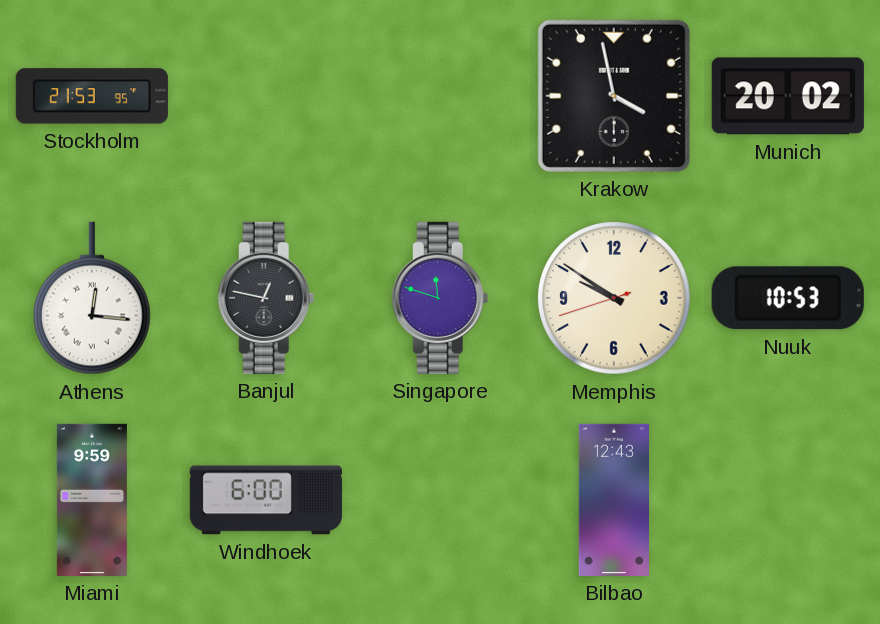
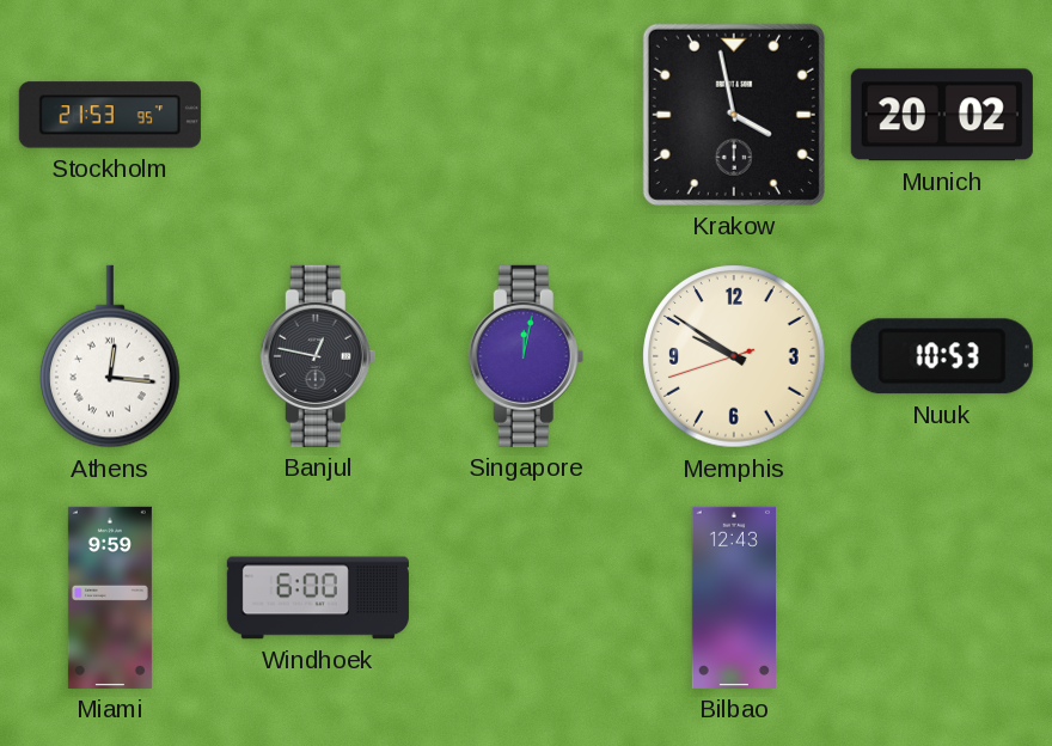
Singapore: 11:48 -> 12:02 (526, 356)
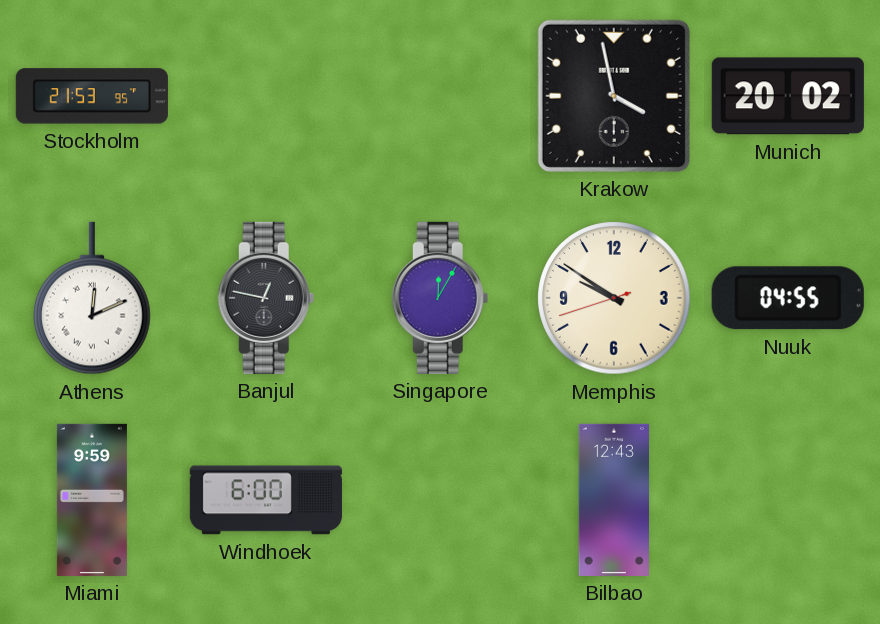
Athens: 12:16 -> 12:11 (93, 298)
Singapore: 12:02 -> 12:05 (440, 298)
Nuuk: 10:53 -> 04:55 (788, 298)
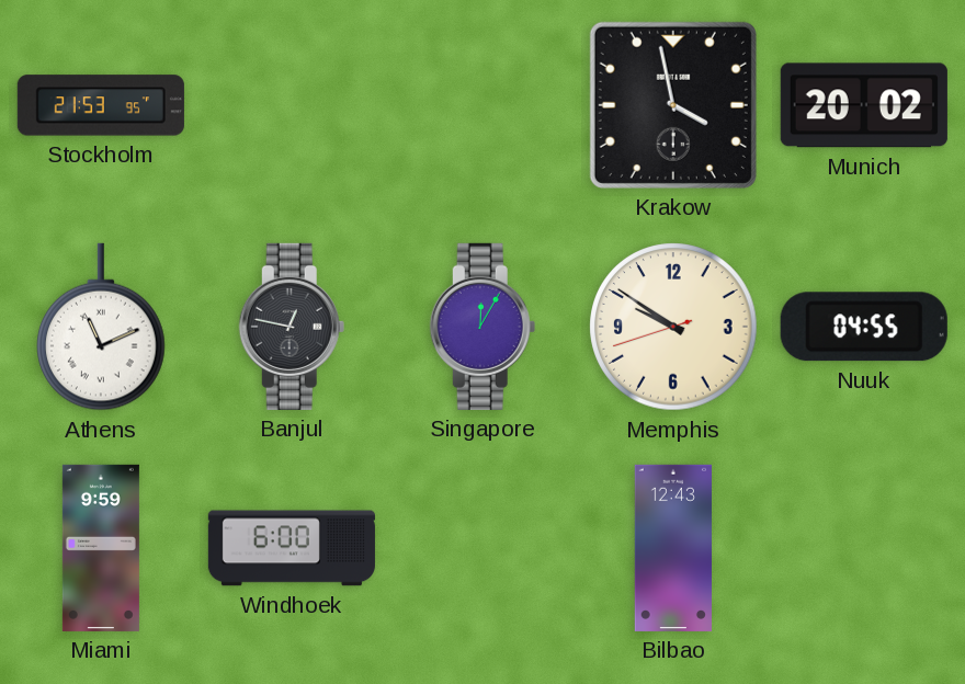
Athens: 12:11 -> 11:11 (102, 327)
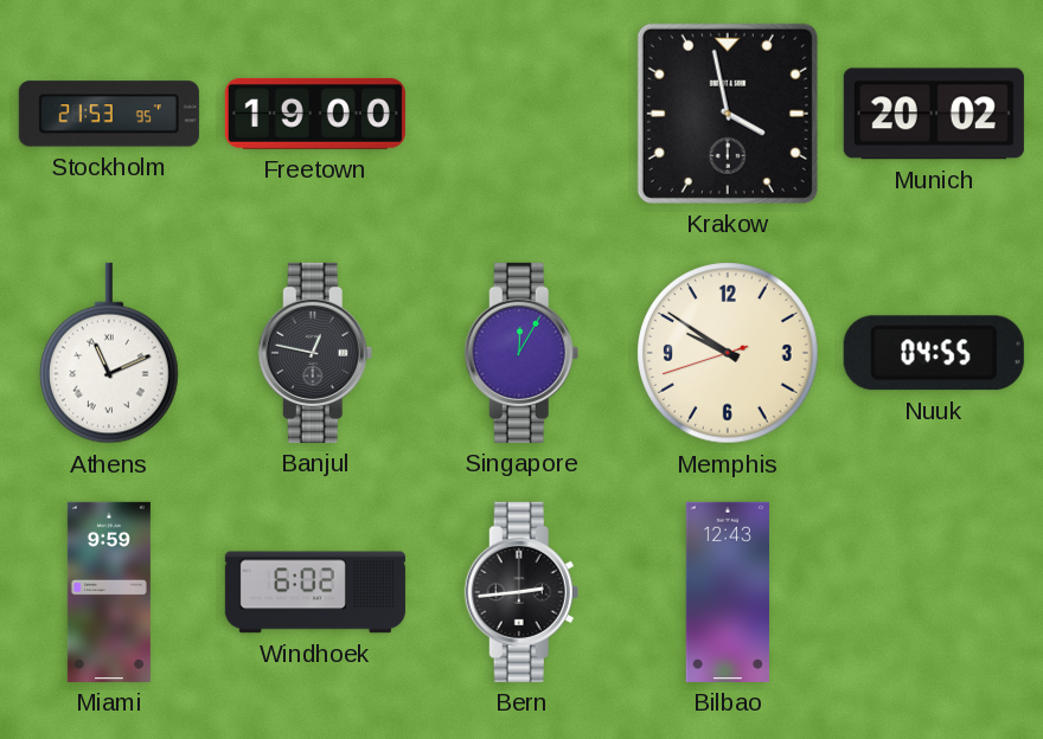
Freetown: none -> 19:00 (315, 114)
Windhoek: 6:00 -> 6:02 (315, 592)
Bern: none -> 2:44 (521, 592)
